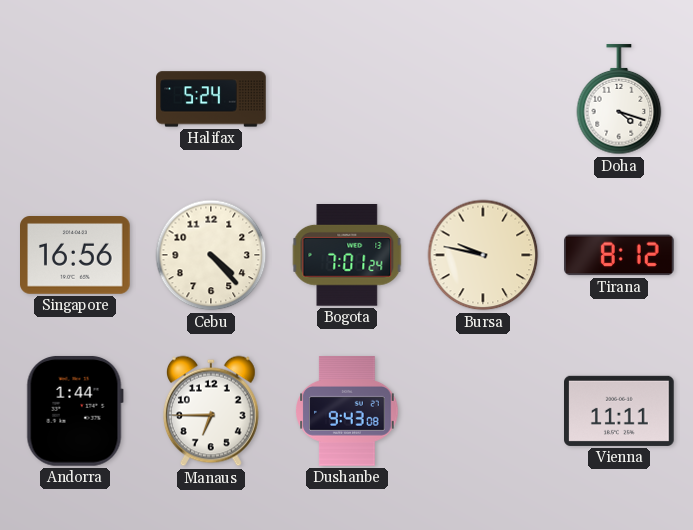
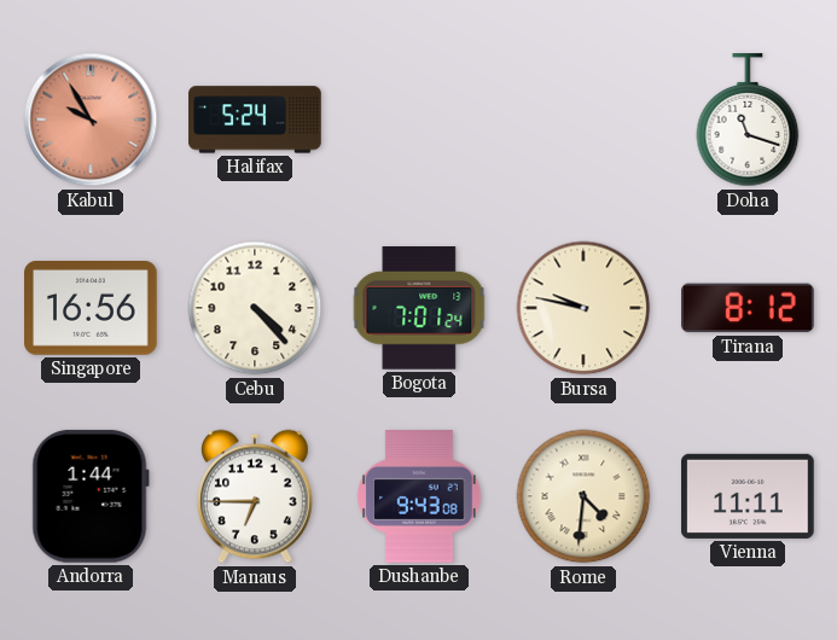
Kabul: none -> 9:55 (91, 120)
Doha: 4:18 -> 11:18 (748, 121)
Rome: none -> 4:31 (583, 496)
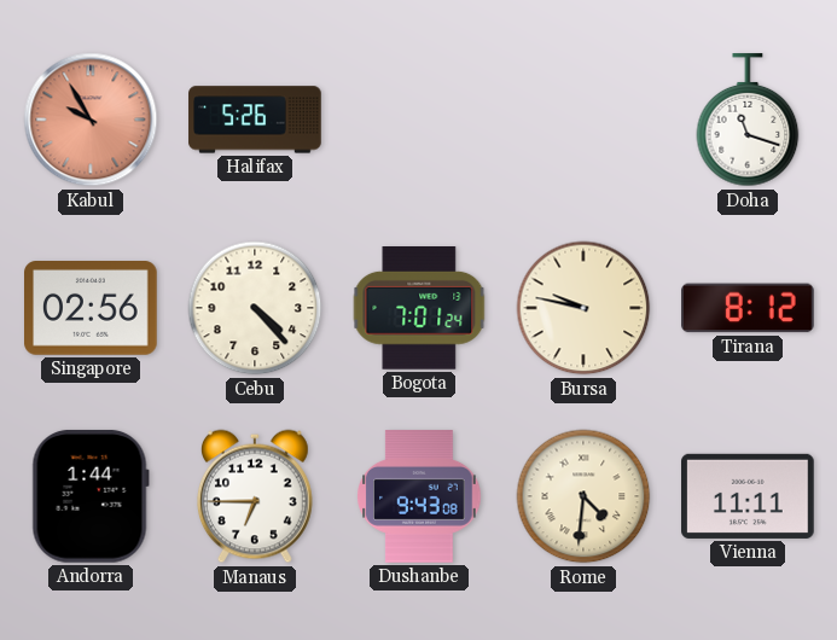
Halifax: 5:24 -> 5:26 (255, 120)
Singapore: 16:56 -> 02:56 (91, 309)
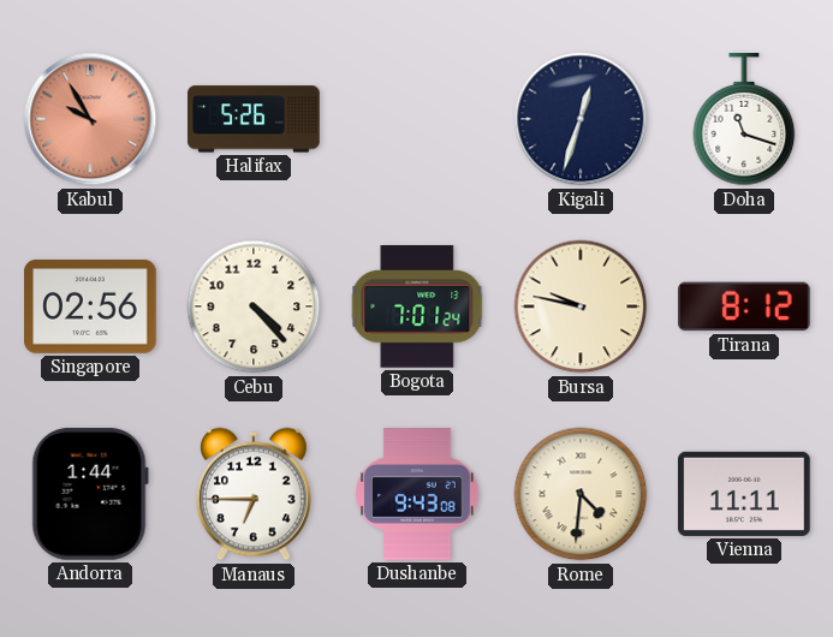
Kigali: none -> 12:33 (581, 119)
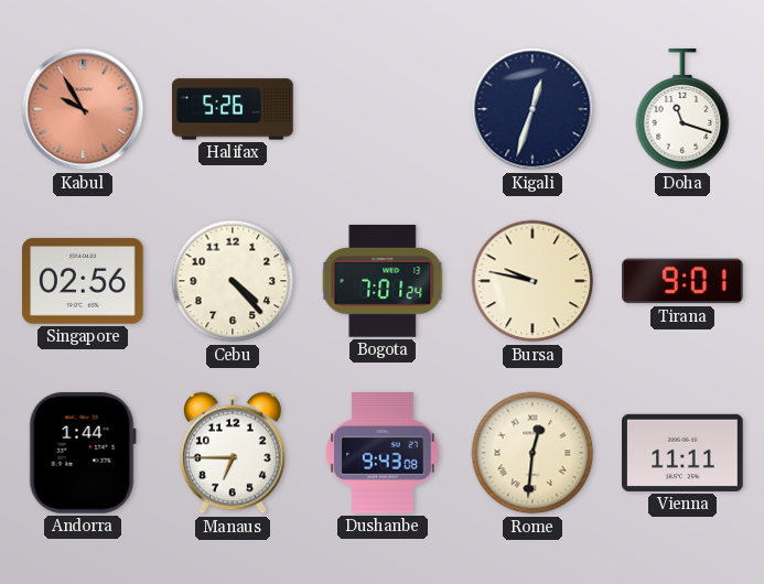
Tirana: 8:12 -> 9:01 (684, 281)
Rome: 4:31 -> 12:31 (532, 453)
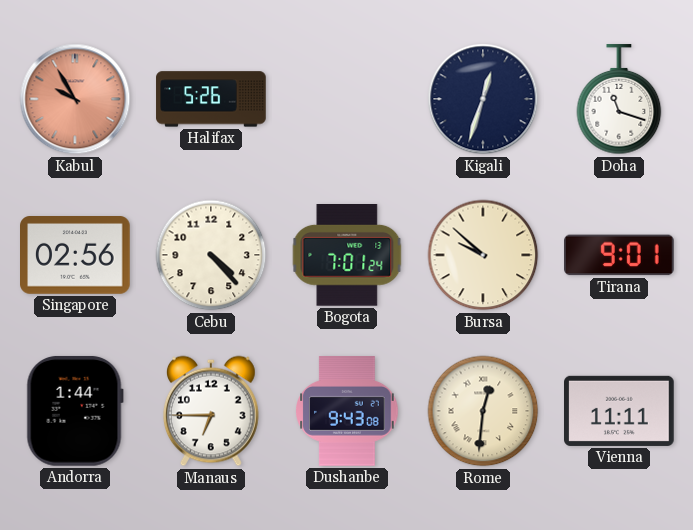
Bursa: 9:47 -> 9:52 (483, 255)
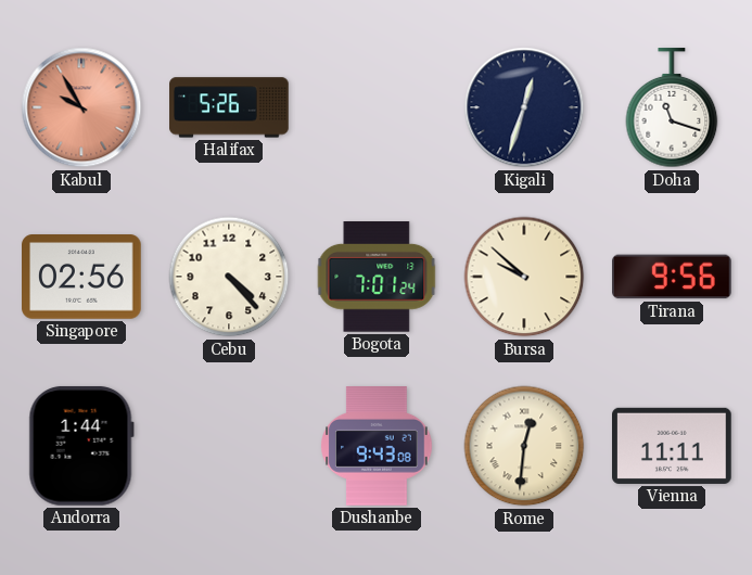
Tirana: 9:01 -> 9:56 (673, 277)
Manaus: 6:45 -> none (211, 411)
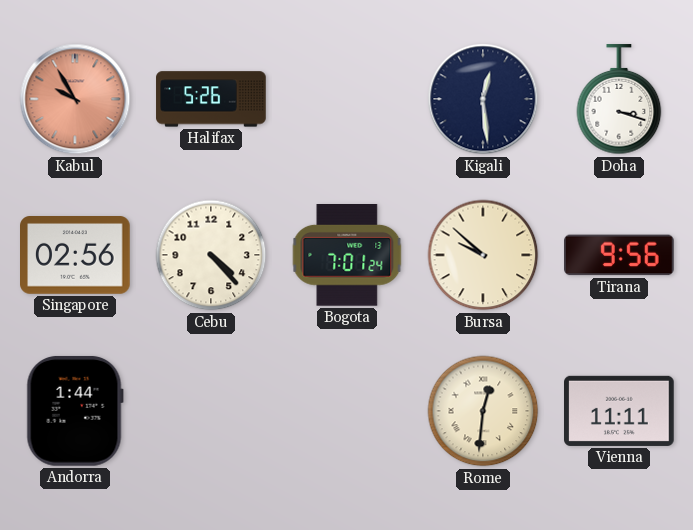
Kigali: 12:33 -> 12:29 (483, 99)
Doha: 11:18 -> 3:18 (619, 100)
Dushanbe: 9:43 -> none (377, 446)
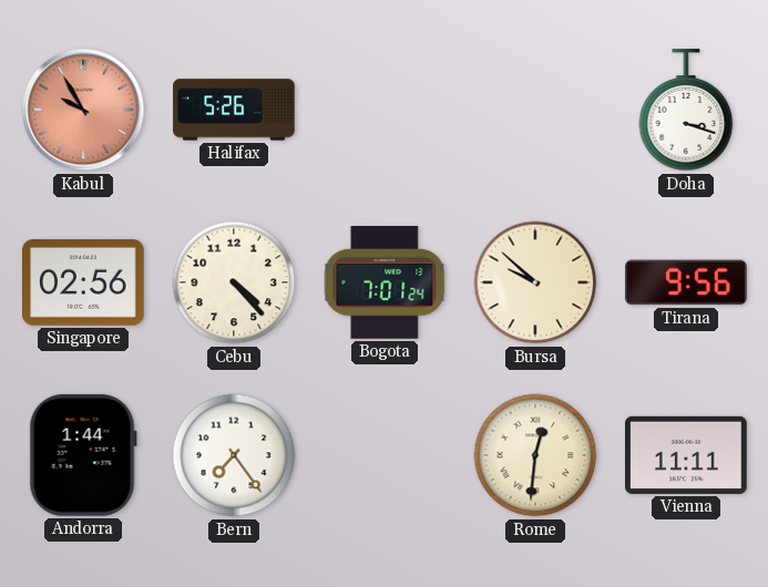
Kigali: 12:29 -> none (483, 99)
Bern: none -> 7:24 (234, 455)
